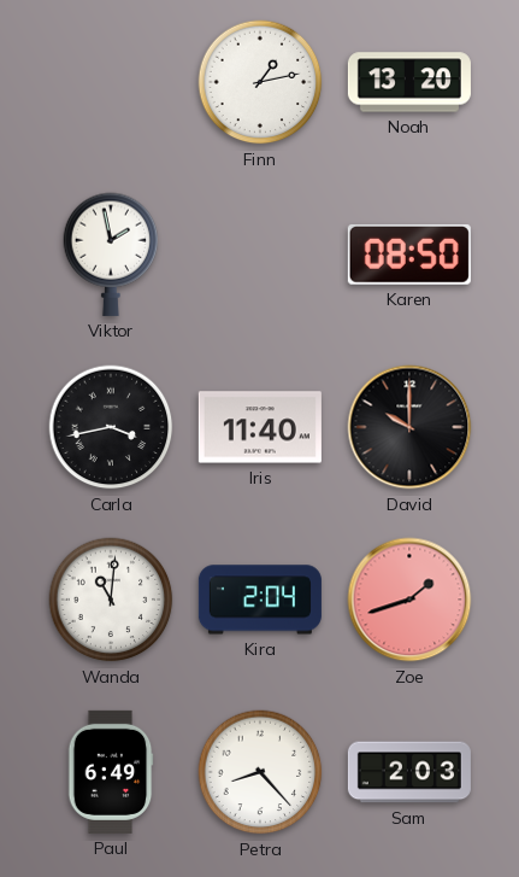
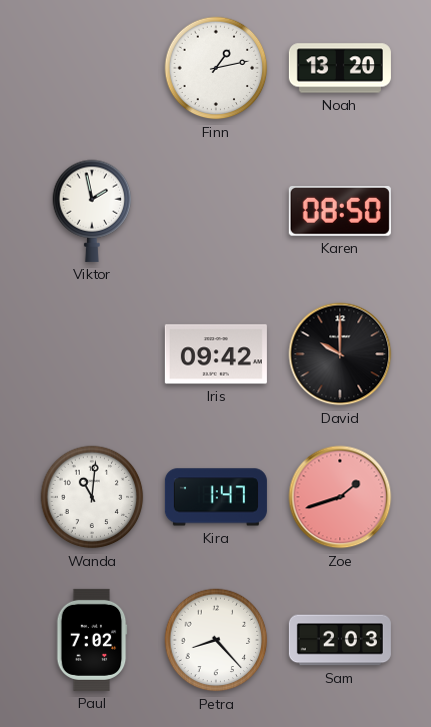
Carla: 3:43 -> none (111, 427)
Iris: 11:40 -> 09:42 (216, 354)
Kira: 2:04 -> 1:47 (216, 497)
Paul: 6:49 -> 7:02 (92, 640)
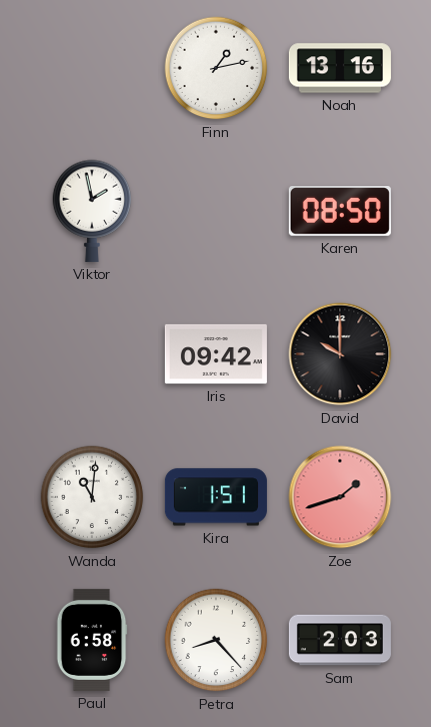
Noah: 13:20 -> 13:16 (340, 68)
Kira: 1:47 -> 1:51 (216, 497)
Paul: 7:02 -> 6:58 (92, 640)
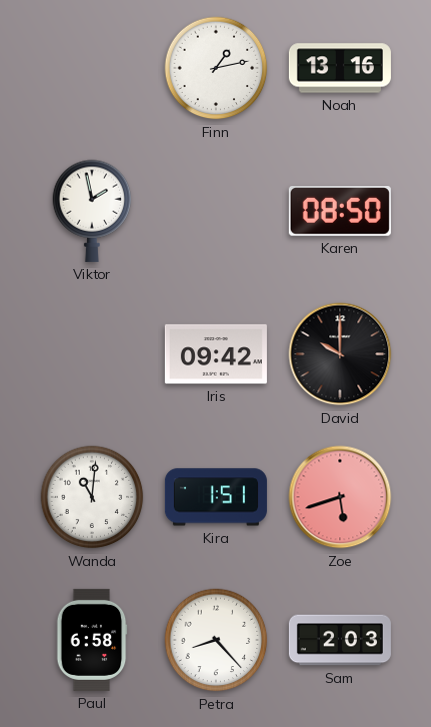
Zoe: 1:42 -> 5:42 (340, 497)
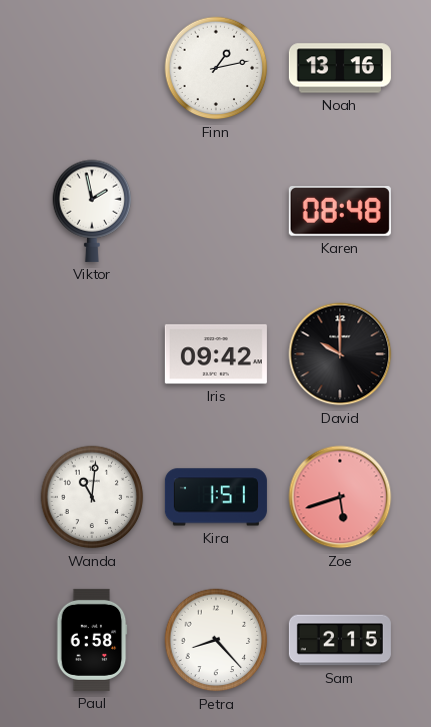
Karen: 08:50 -> 08:48 (340, 211)
Sam: 2:03 -> 2:15 (340, 640)
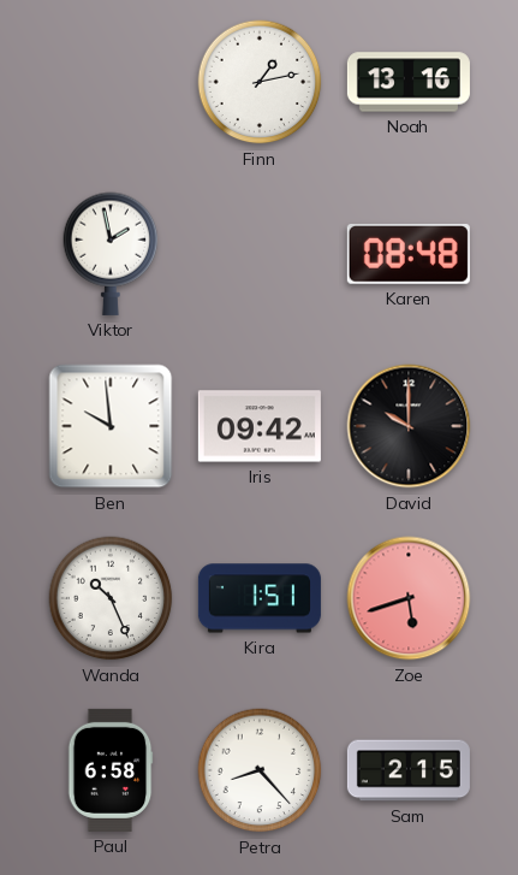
Ben: none -> 9:59 (111, 426)
Wanda: 11:01 -> 10:26 (111, 598)
